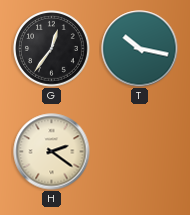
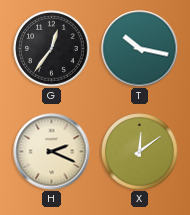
H: 2:21 -> 2:19 (52, 152)
X: none -> 12:09 (140, 152)
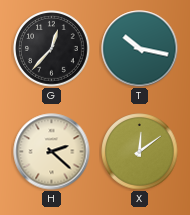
G: 12:36 -> 12:37 (52, 49)
H: 2:19 -> 2:22 (52, 152)
